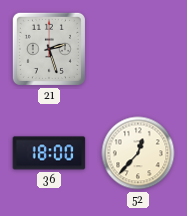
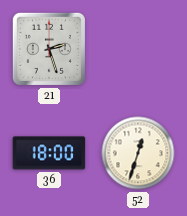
52: 12:37 -> 12:33 (138, 153)
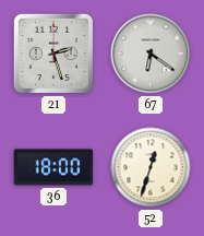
67: none -> 6:21 (151, 54)
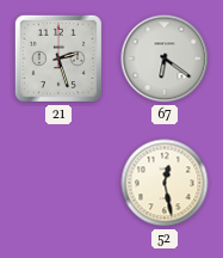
36: 18:00 -> none (53, 167)
52: 12:33 -> 12:28 (165, 183)
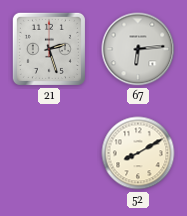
67: 6:21 -> 6:14 (138, 49)
52: 12:28 -> 8:10 (138, 153)
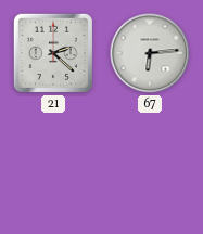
21: 2:27 -> 2:22 (53, 53)
52: 8:10 -> none (138, 153)
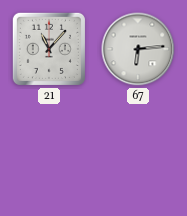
21: 2:22 -> 11:07 (49, 49)
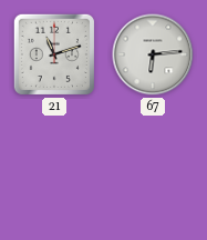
21: 11:07 -> 11:12 (54, 54)
